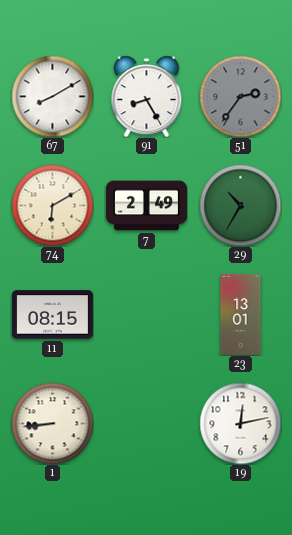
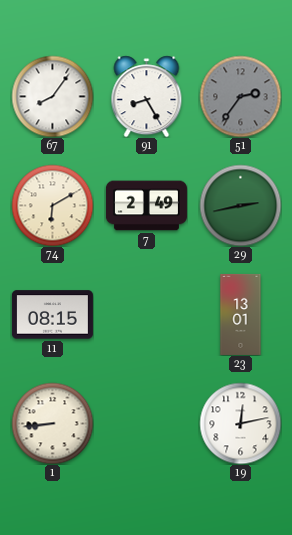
67: 8:10 -> 8:06 (52, 96)
29: 10:35 -> 2:43 (240, 205)
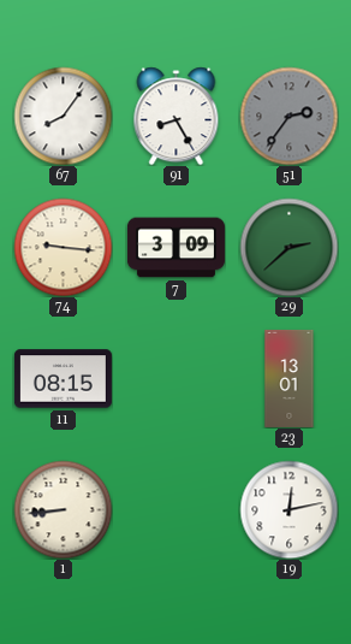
74: 6:10 -> 9:16 (63, 247)
7: 2:49 -> 3:09 (175, 248)
29: 2:43 -> 2:38 (288, 247)
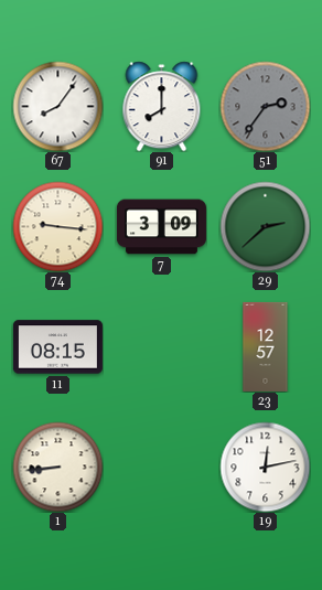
91: 8:25 -> 8:00 (162, 106)
23: 13:01 -> 12:57 (266, 346)
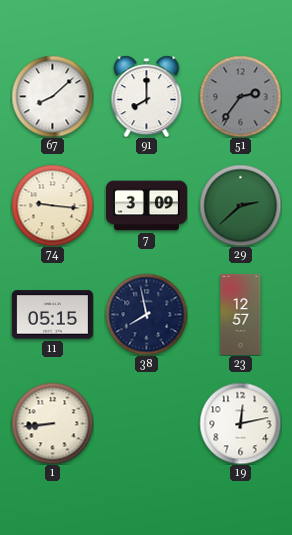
67: 8:06 -> 8:08 (52, 96)
11: 08:15 -> 05:15 (52, 315)
38: none -> 7:58 (146, 314)
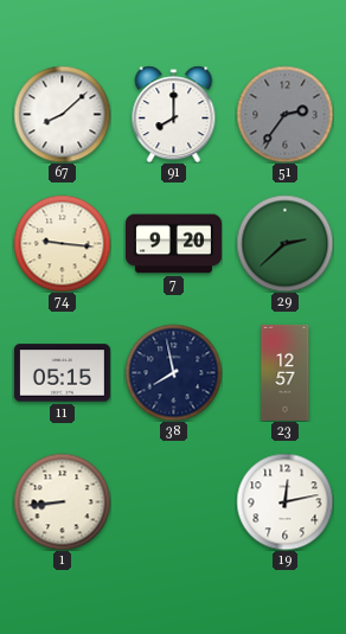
7: 3:09 -> 9:20 (173, 244)
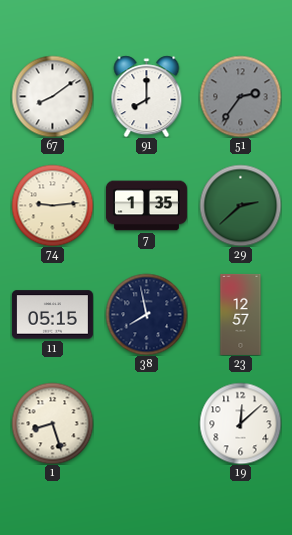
67: 8:08 -> 8:09 (52, 96)
74: 9:16 -> 9:14 (52, 205)
7: 9:20 -> 1:35 (146, 206)
1: 8:44 -> 8:27 (52, 423)
19: 12:13 -> 12:08 (240, 423)
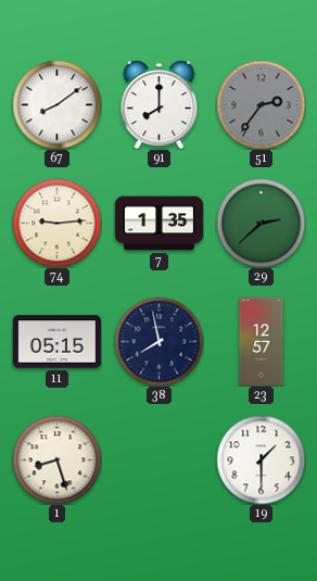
19: 12:08 -> 1:30 (261, 459)
